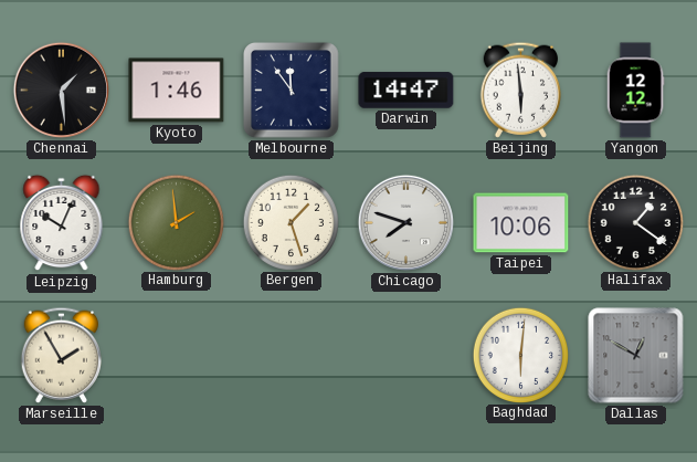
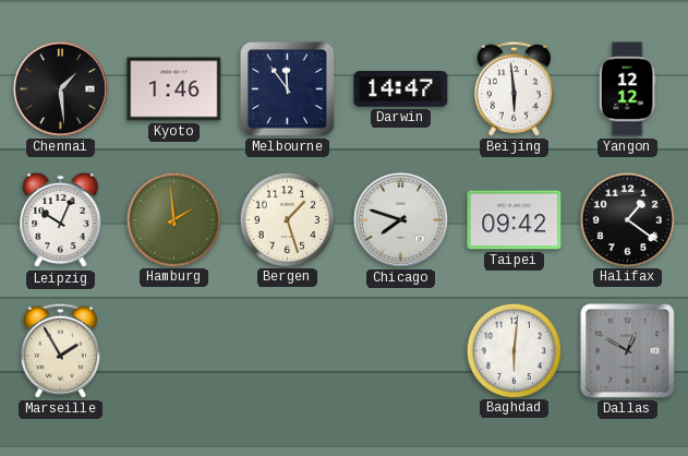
Taipei: 10:06 -> 09:42 (515, 220)
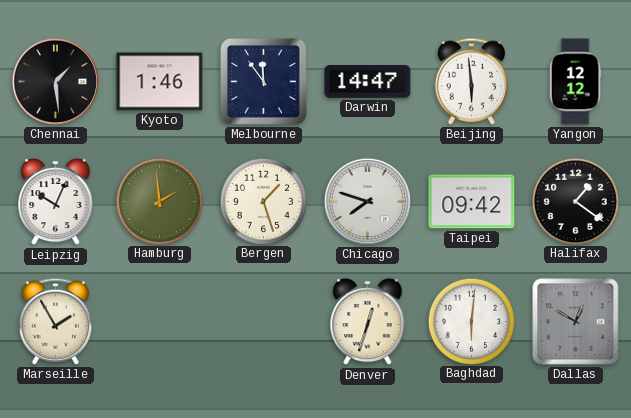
Denver: none -> 12:33 (368, 322)
